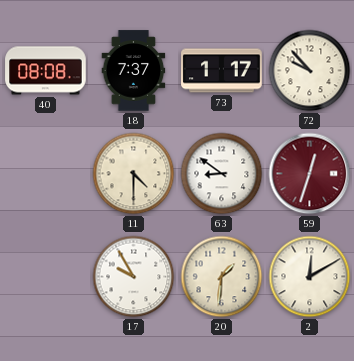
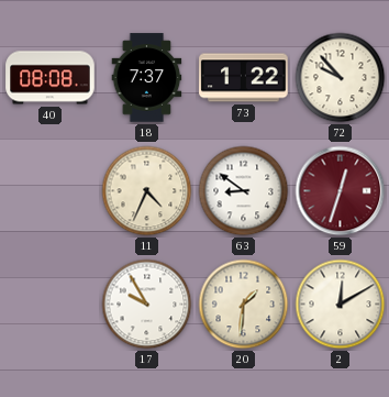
73: 1:17 -> 1:22 (244, 78)
11: 4:30 -> 4:34 (147, 191)
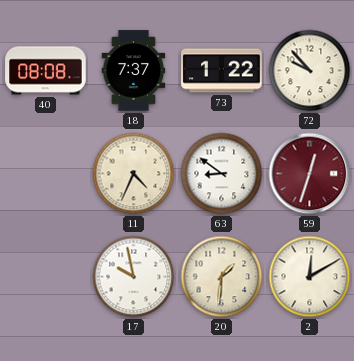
17: 9:55 -> 9:58 (134, 277)
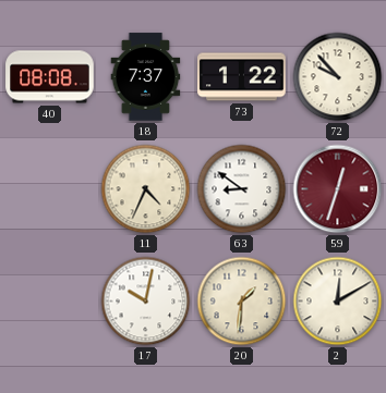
17: 9:58 -> 10:02 (146, 302)
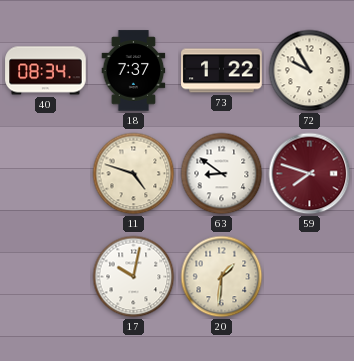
40: 08:08 -> 08:34 (46, 71)
72: 9:53 -> 9:55 (310, 71)
11: 4:34 -> 4:48 (134, 174)
59: 12:33 -> 7:48 (310, 174)
2: 12:10 -> none (338, 302)
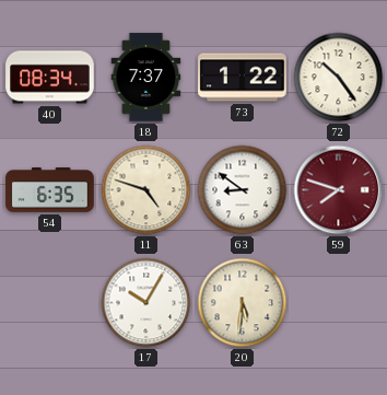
72: 9:55 -> 10:24 (339, 78)
54: none -> 6:35 (50, 190)
17: 10:02 -> 10:05 (146, 303)
20: 1:31 -> 5:31 (243, 303)
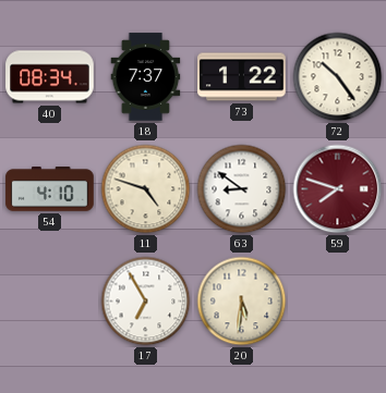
54: 6:35 -> 4:10 (50, 189)
17: 10:05 -> 6:55 (146, 302)
